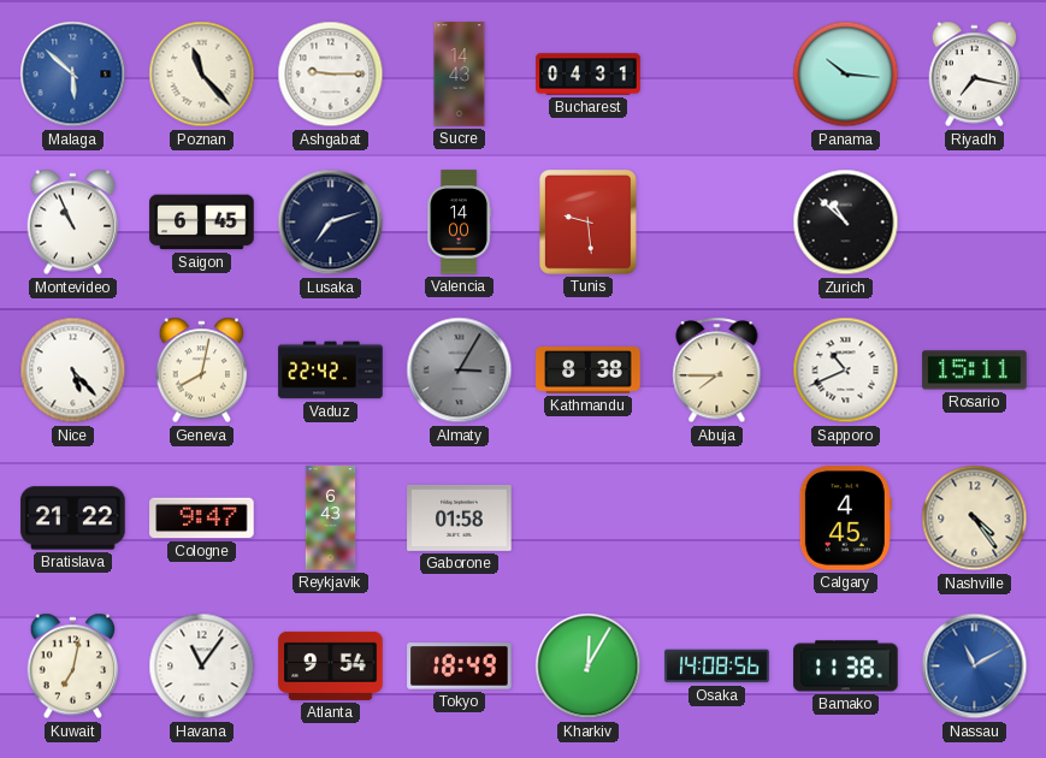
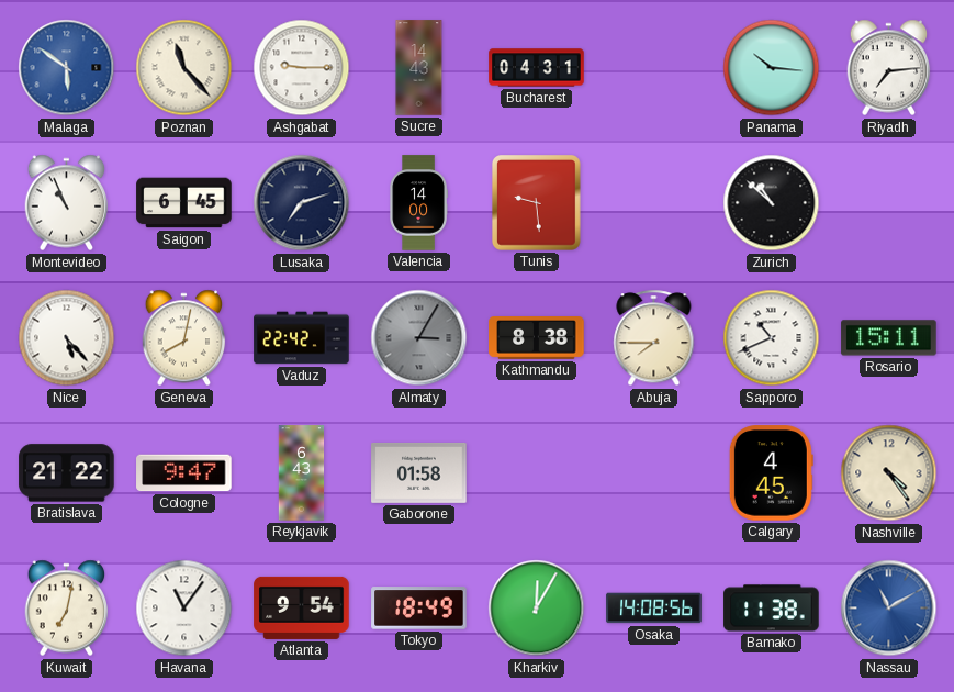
Malaga: 5:52 -> 5:51 (67, 68)
Riyadh: 7:17 -> 7:14 (889, 68)
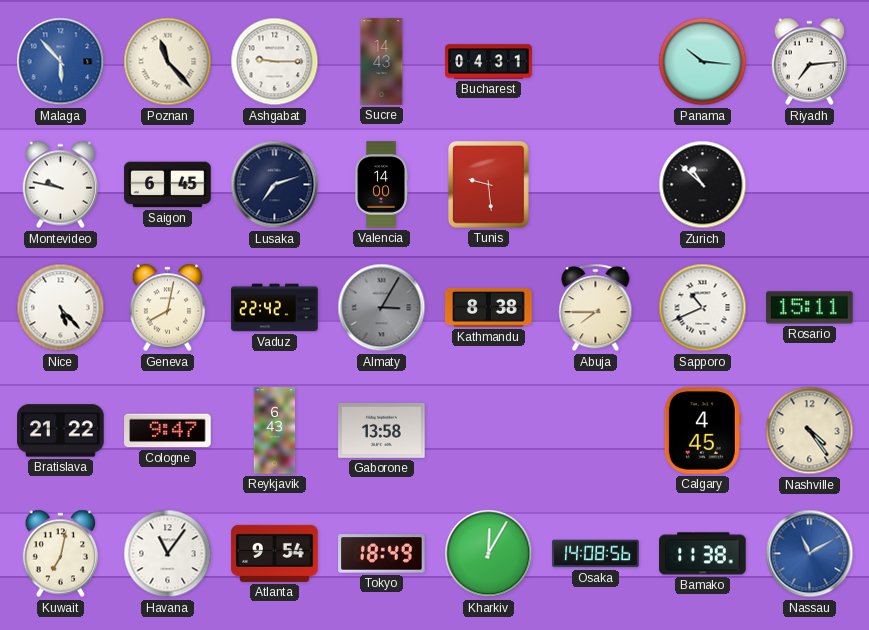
Malaga: 5:51 -> 5:53 (61, 62)
Montevideo: 10:56 -> 9:47 (61, 185)
Gaborone: 01:58 -> 13:58 (382, 430)
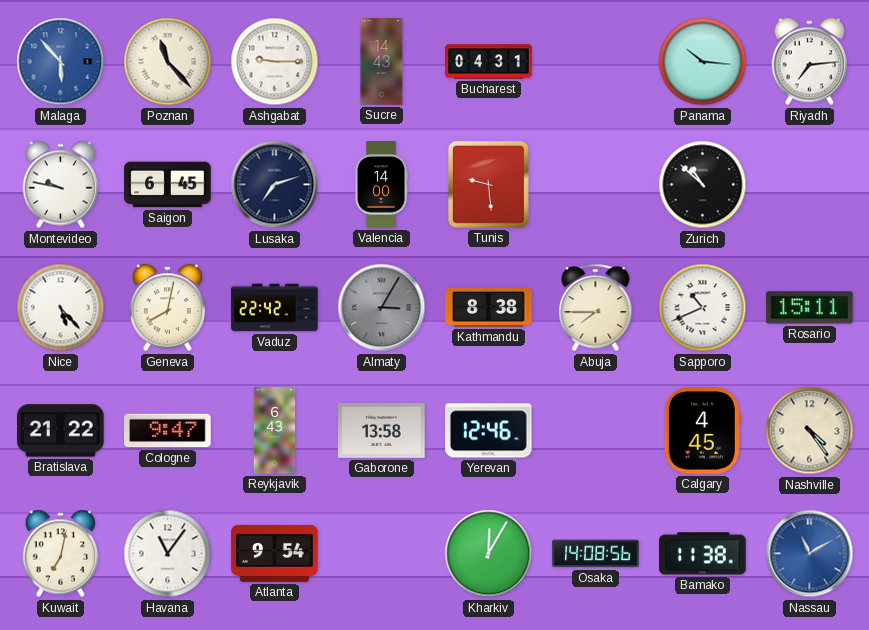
Yerevan: none -> 12:46 (489, 431)
Tokyo: 18:49 -> none (382, 554)
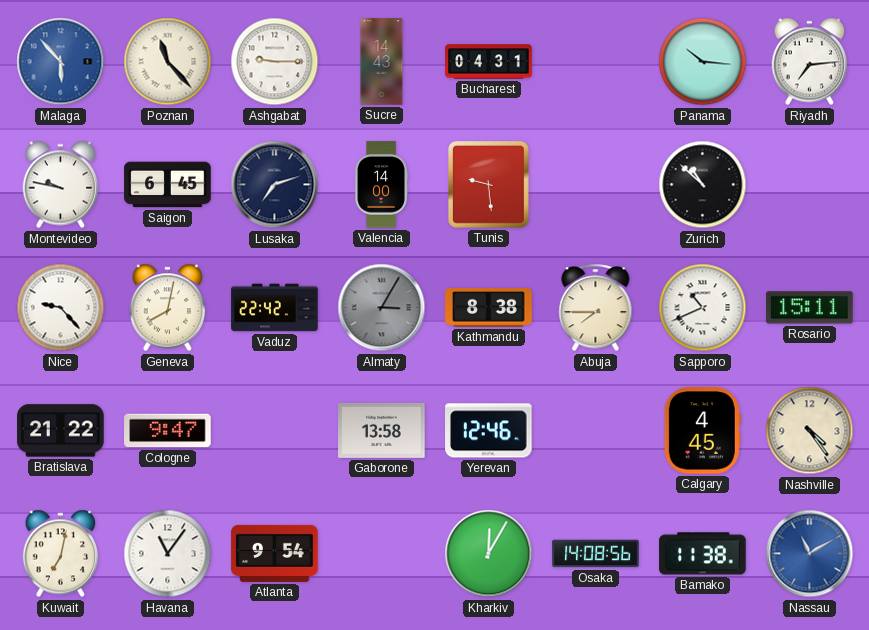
Nice: 5:23 -> 9:23 (61, 308)
Reykjavik: 6:43 -> none (275, 431)
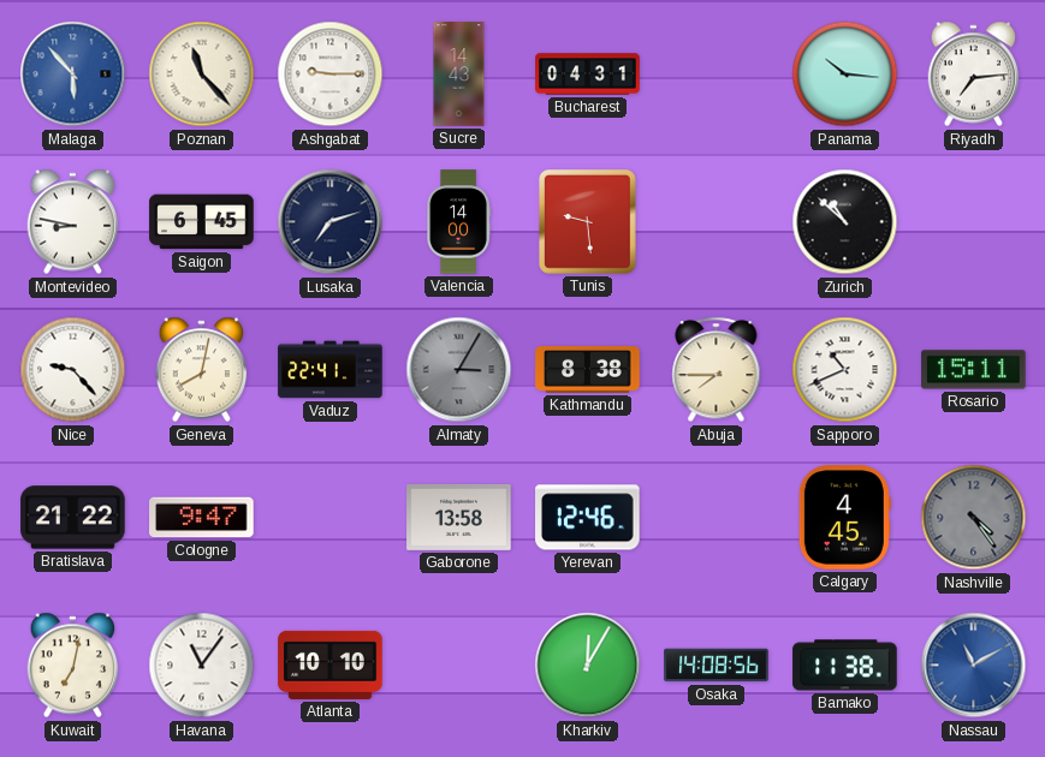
Montevideo: 9:47 -> 8:47 (73, 222)
Vaduz: 22:42 -> 22:41 (331, 370)
Nashville dial: cream -> grey (974, 518)
Atlanta: 9:54 -> 10:10 (331, 664)
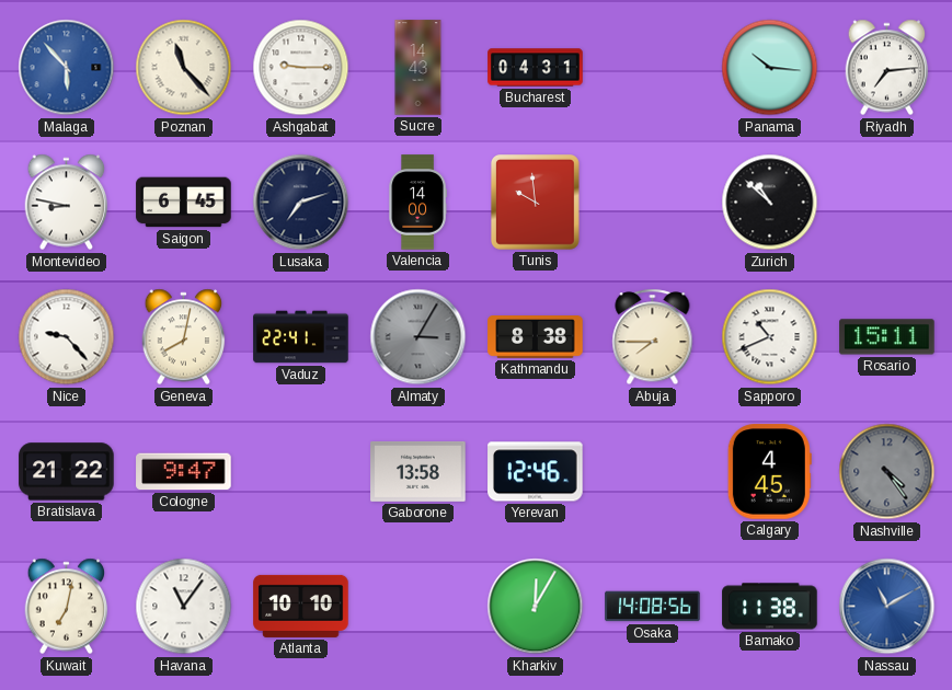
Tunis: 9:29 -> 9:59 (536, 203)
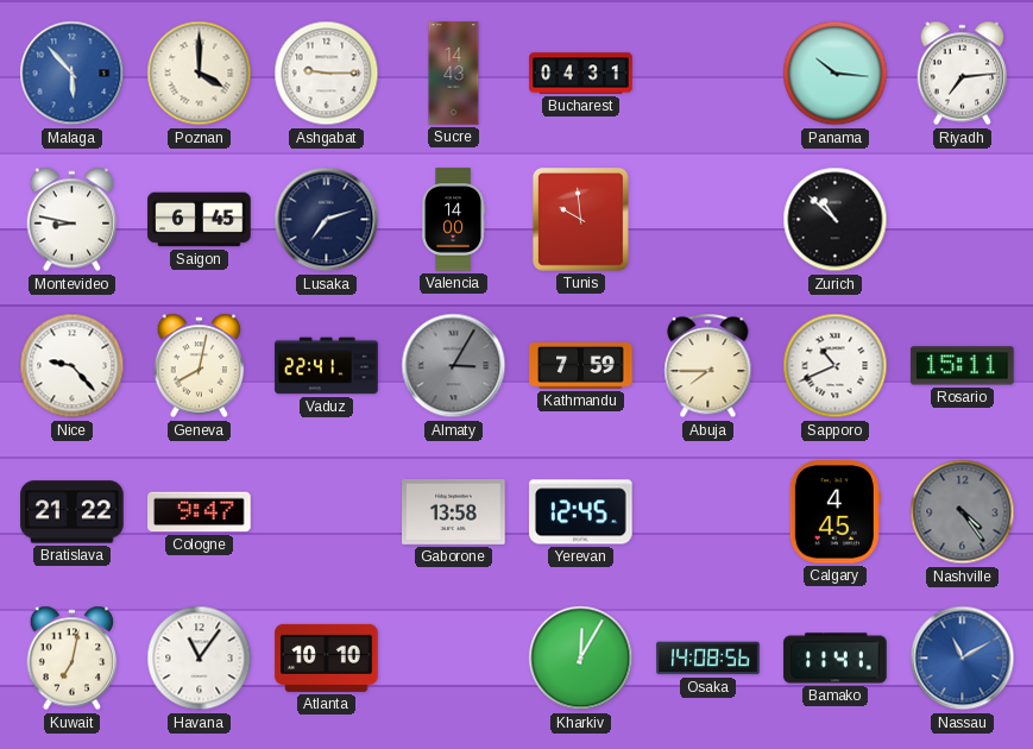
Poznan: 11:23 -> 4:00 (200, 74)
Kathmandu: 8:38 -> 7:59 (581, 366)
Yerevan: 12:46 -> 12:45 (581, 512)
Bamako: 11:38 -> 11:41 (836, 659)
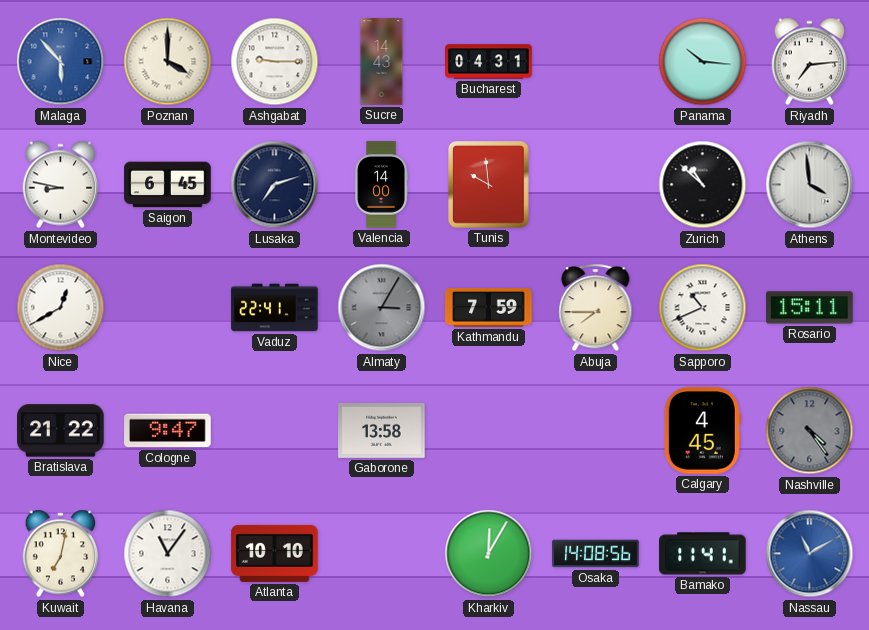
Athens: none -> 3:59 (810, 185)
Nice: 9:23 -> 12:40 (61, 308)
Geneva: 8:02 -> none (200, 366)
Yerevan: 12:45 -> none (581, 512)
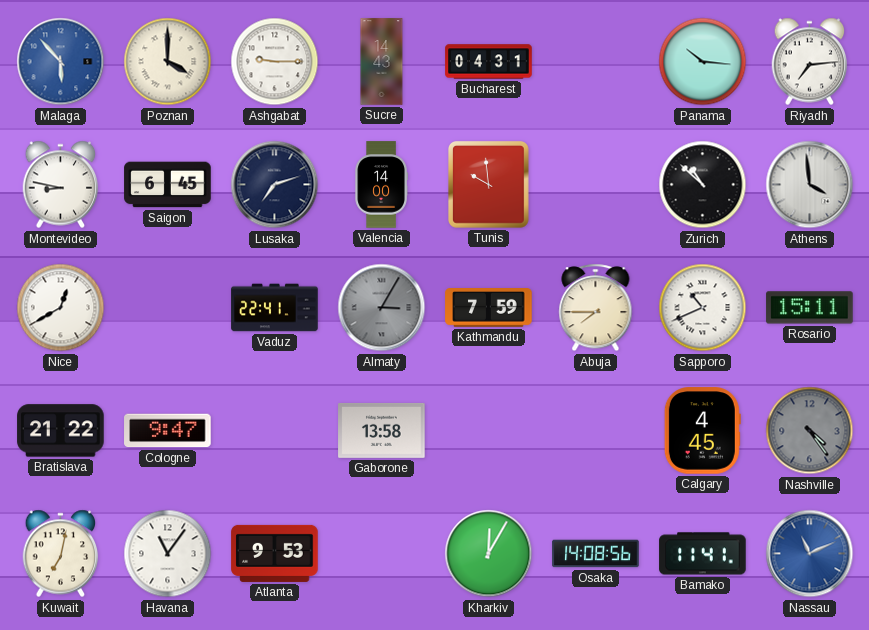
Atlanta: 10:10 -> 9:53 (275, 553)
Nassau: 11:10 -> 11:11 (810, 554)
